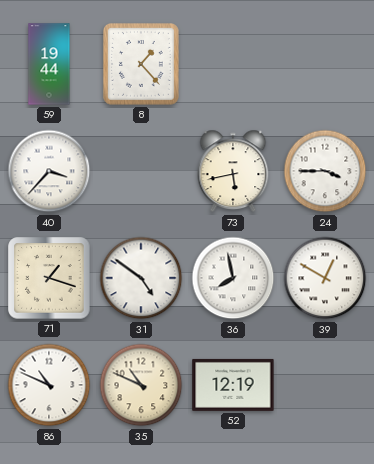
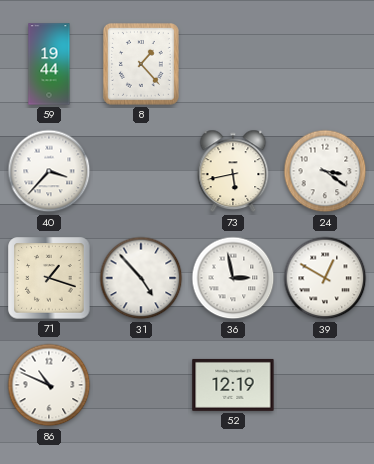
24: 3:45 -> 3:21 (325, 171)
31: 4:51 -> 4:53 (141, 278)
36: 7:58 -> 2:58 (233, 278)
35: 10:49 -> none (141, 385)
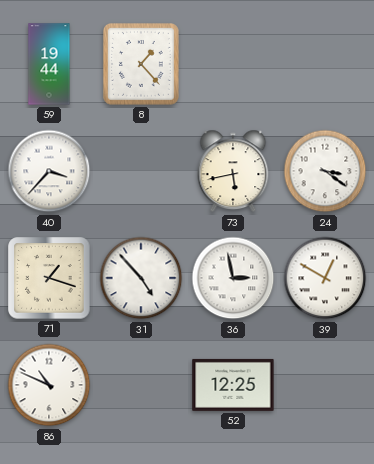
52: 12:19 -> 12:25 (233, 385)
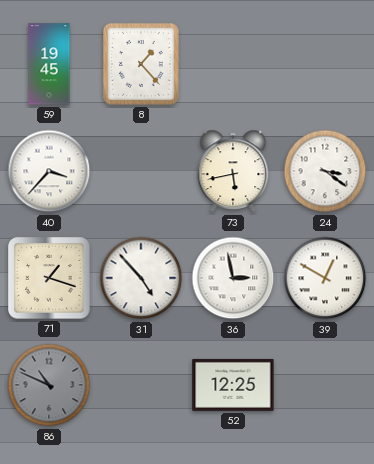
59: 19:44 -> 19:45 (49, 64)
86 dial: white -> grey (49, 385)
